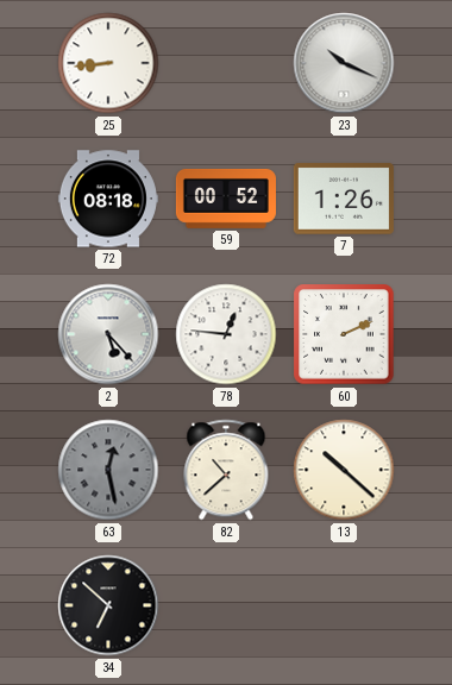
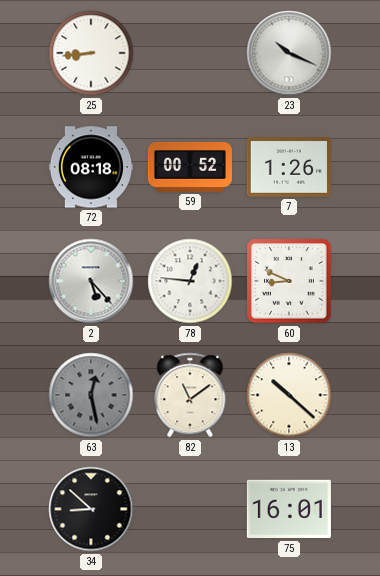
60: 2:11 -> 8:49 (289, 281)
82: 10:38 -> 11:09 (190, 395)
34: 6:52 -> 8:52 (91, 509)
75: none -> 16:01 (289, 509)
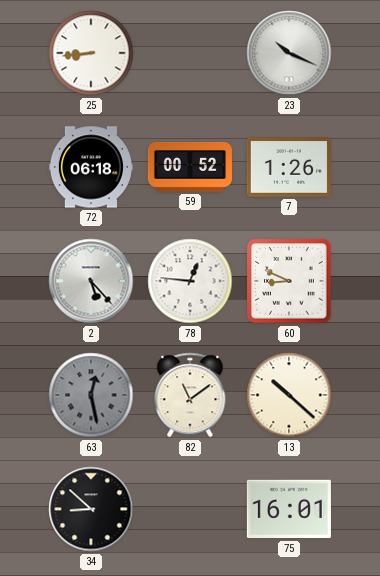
72: 08:18 -> 06:18 (91, 167)
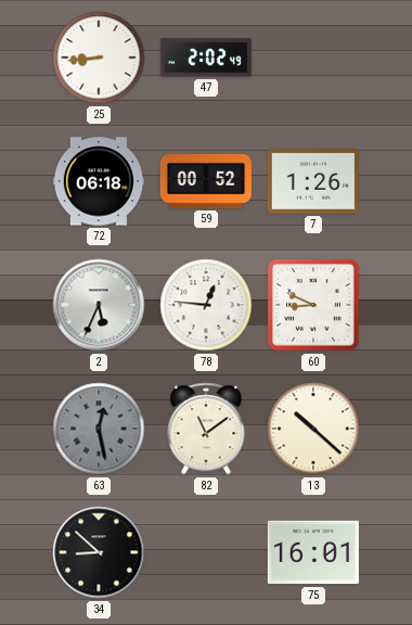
47: none -> 2:02 (206, 58)
23: 10:19 -> none (289, 53)
2: 5:23 -> 5:34 (99, 305)
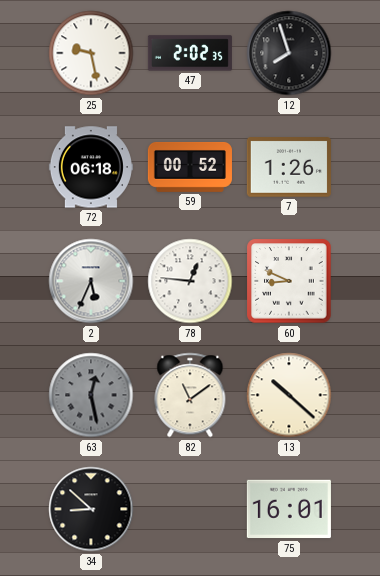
25: 8:44 -> 9:28 (91, 53)
47: 2:02:49 -> 2:02:35 (190, 53)
12: none -> 7:57 (289, 53)
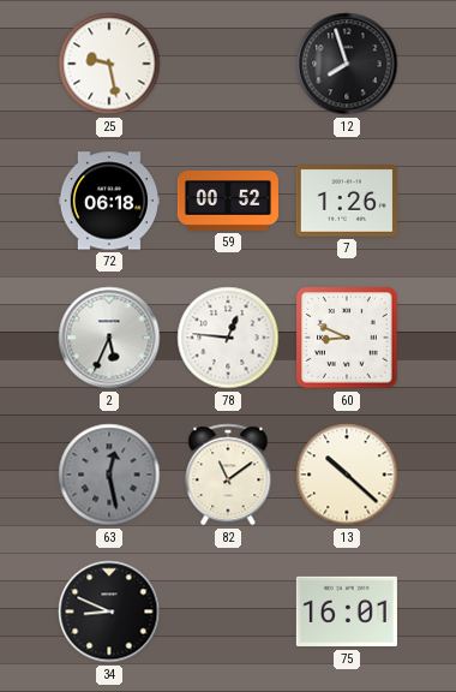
47: 2:02 -> none (190, 53)
34: 8:52 -> 8:49 (109, 612)
